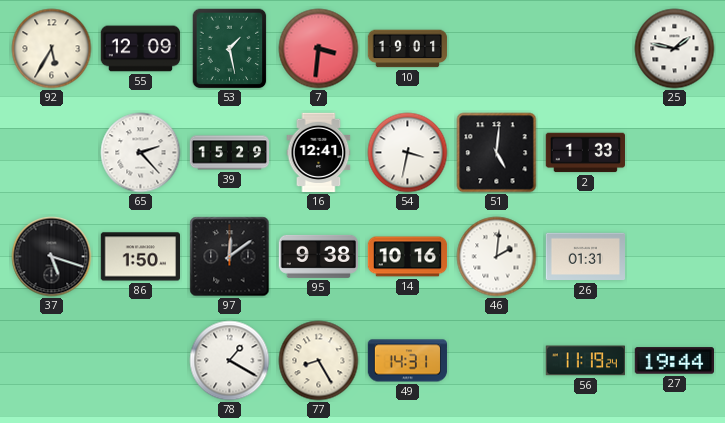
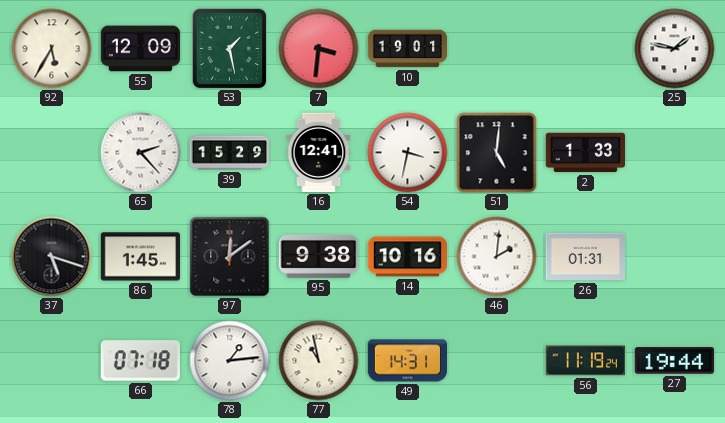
86: 1:50 -> 1:45 (140, 257)
66: none -> 07:18 (140, 361)
78: 1:20 -> 1:14 (230, 361)
77: 8:25 -> 10:58 (319, 361)
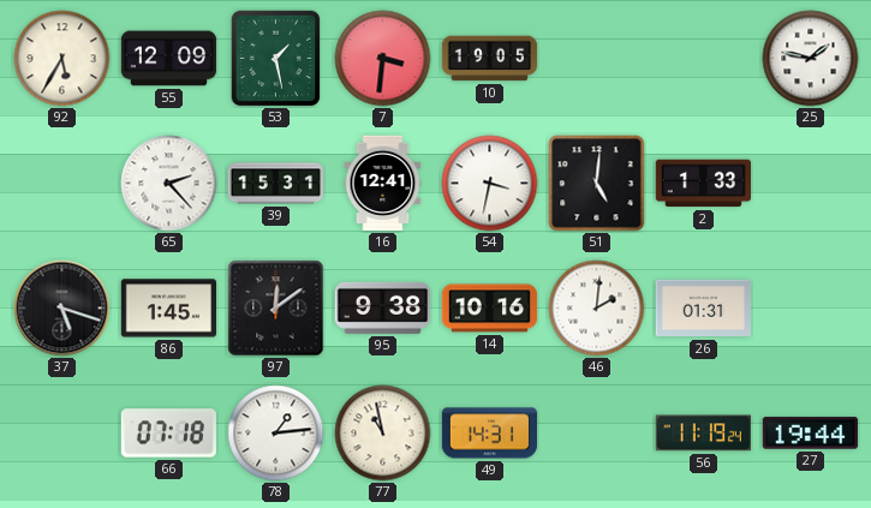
10: 19:01 -> 19:05 (490, 59)
39: 15:29 -> 15:31 (276, 184)
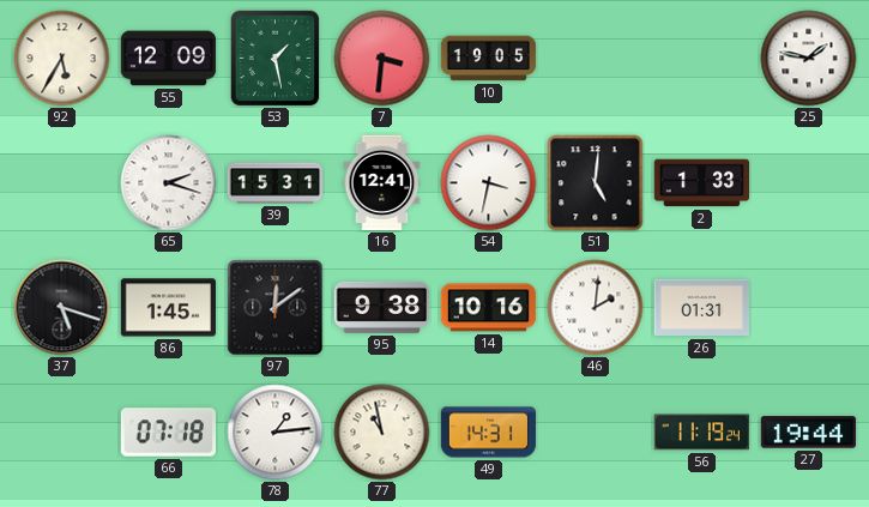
65: 2:23 -> 2:18 (169, 183)
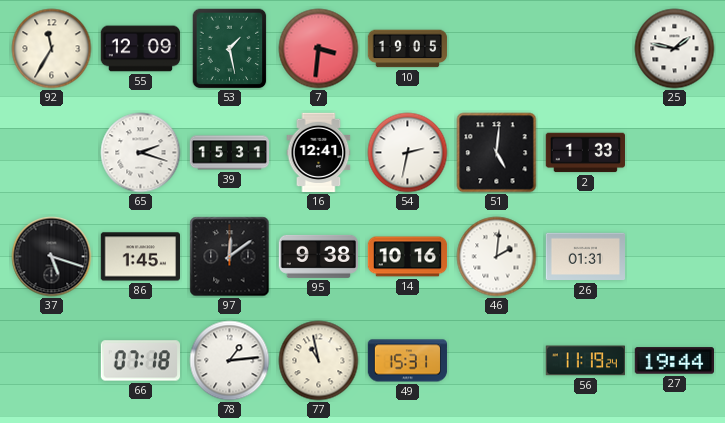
92: 5:35 -> 11:35 (52, 49)
54: 3:32 -> 2:32 (408, 153)
49: 14:31 -> 15:31 (408, 361)
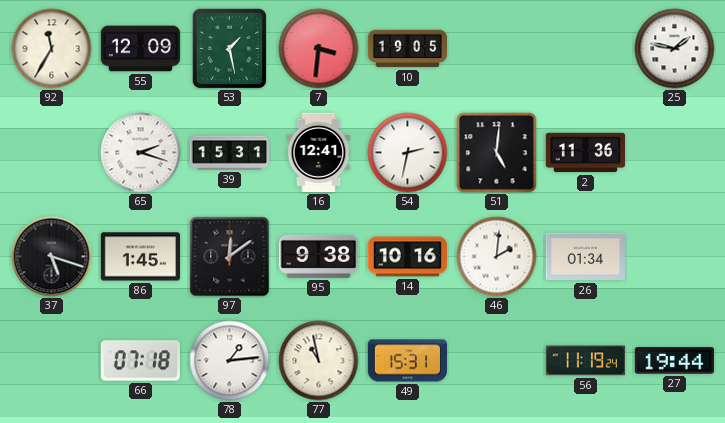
2: 1:33 -> 11:36 (585, 153)
26: 01:31 -> 01:34 (586, 257)
